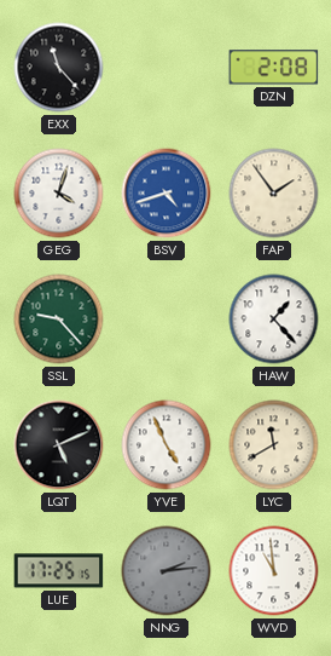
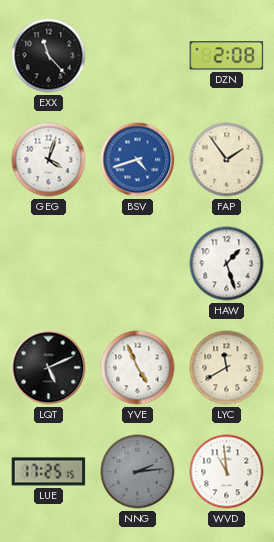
SSL: 9:23 -> none (59, 320)
HAW: 1:23 -> 1:27 (227, 264)
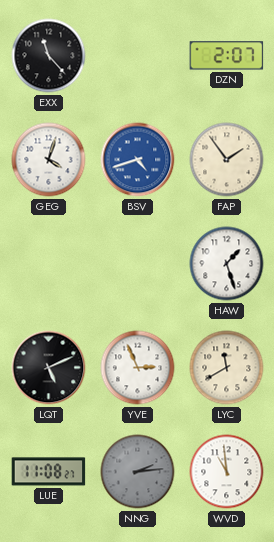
DZN: 2:08 -> 2:07 (227, 56)
YVE: 4:56 -> 2:56 (138, 368)
LUE: 17:25 -> 11:08 (49, 472)
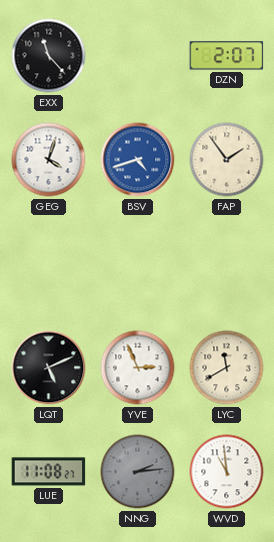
HAW: 1:27 -> none (227, 264)
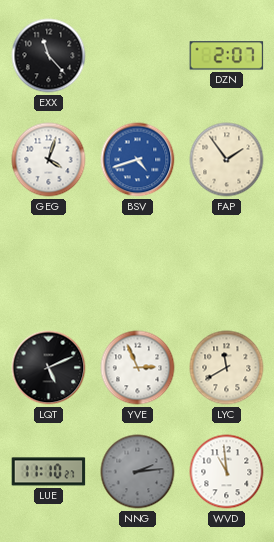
LUE: 11:08 -> 11:10 (49, 472)
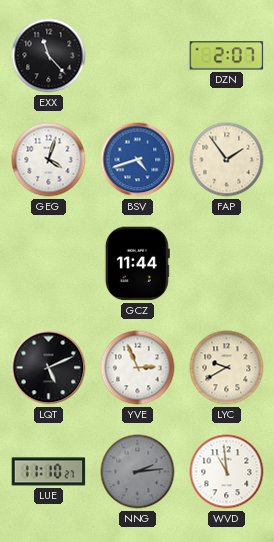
GCZ: none -> 11:44 (137, 264)
LYC: 11:40 -> 9:40 (227, 368)
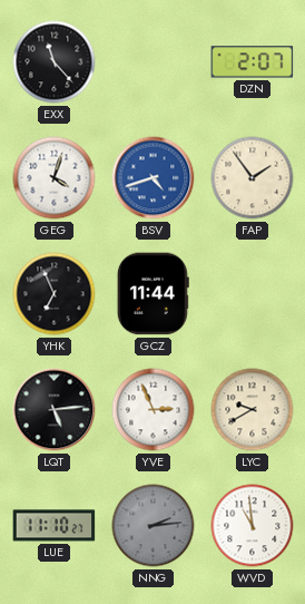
YHK: none -> 6:56 (55, 294)
LQT: 5:11 -> 5:14 (55, 410)
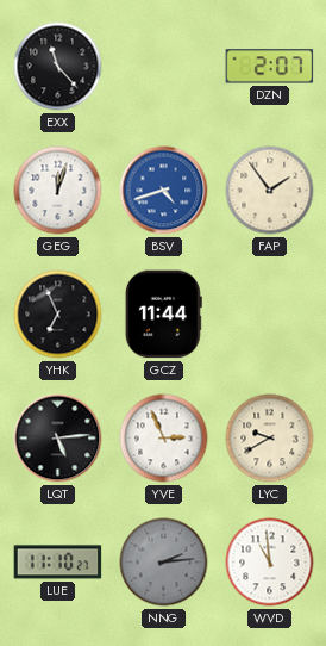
GEG: 4:03 -> 12:03 (58, 191)
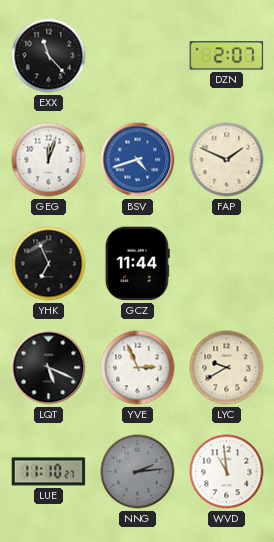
FAP: 1:54 -> 1:49 (227, 160)
LQT: 5:14 -> 5:19 (49, 368)
